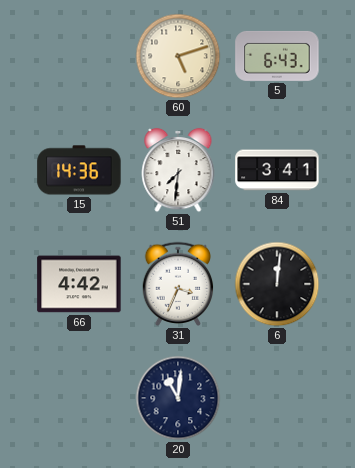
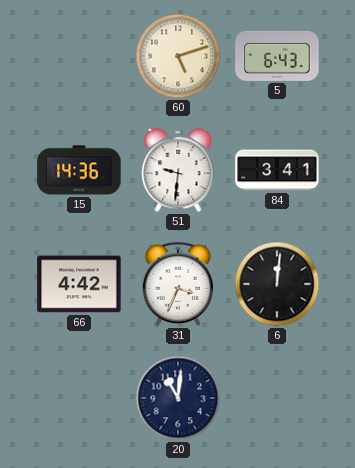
51: 7:31 -> 9:31 (178, 170)
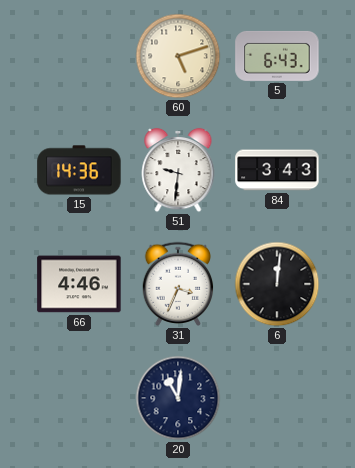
84: 3:41 -> 3:43 (277, 170)
66: 4:42 -> 4:46 (79, 284)
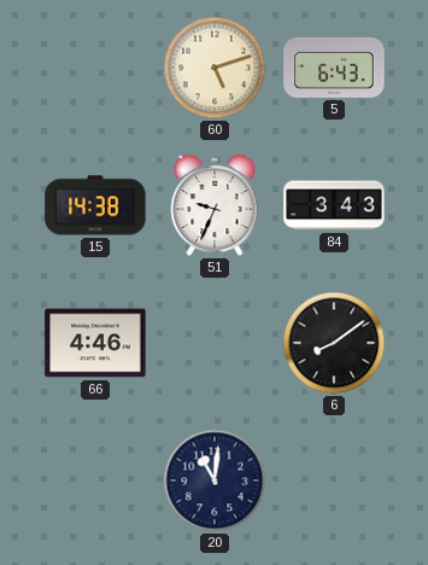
15: 14:36 -> 14:38 (95, 205)
51: 9:31 -> 9:34 (215, 205)
31: 3:34 -> none (178, 284)
6: 12:01 -> 8:09 (334, 343)
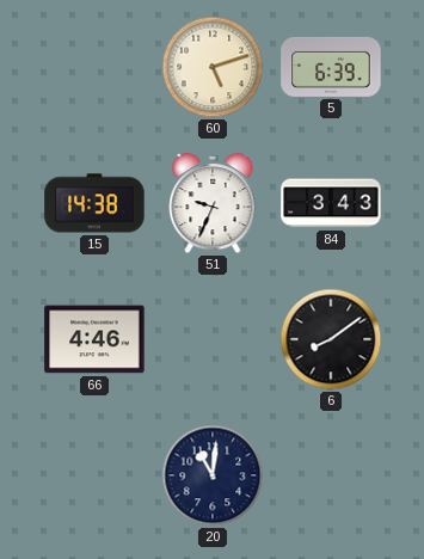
5: 6:43 -> 6:39 (331, 67)
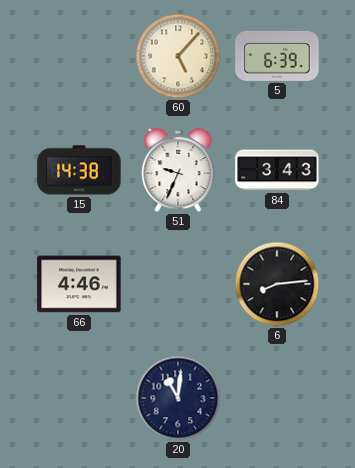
60: 5:12 -> 5:07 (178, 56)
6: 8:09 -> 8:14 (277, 284)
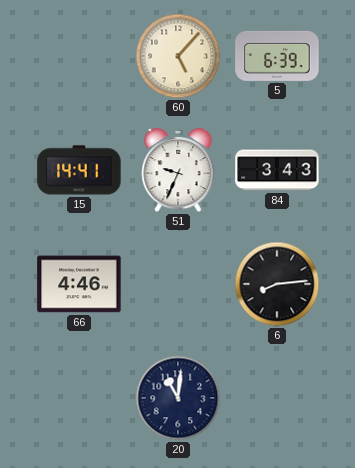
15: 14:38 -> 14:41 (79, 170)
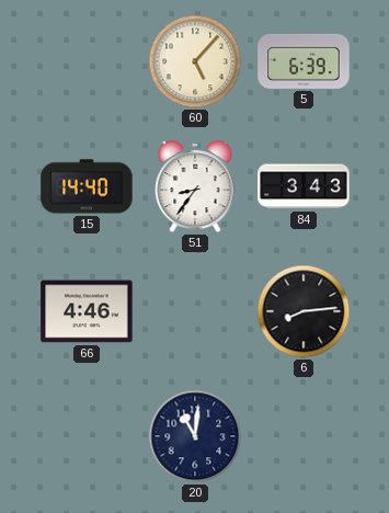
15: 14:41 -> 14:40 (87, 186)
51: 9:34 -> 8:36 (195, 186)
